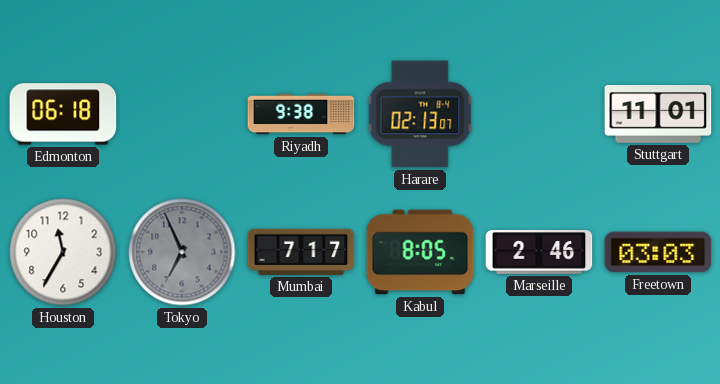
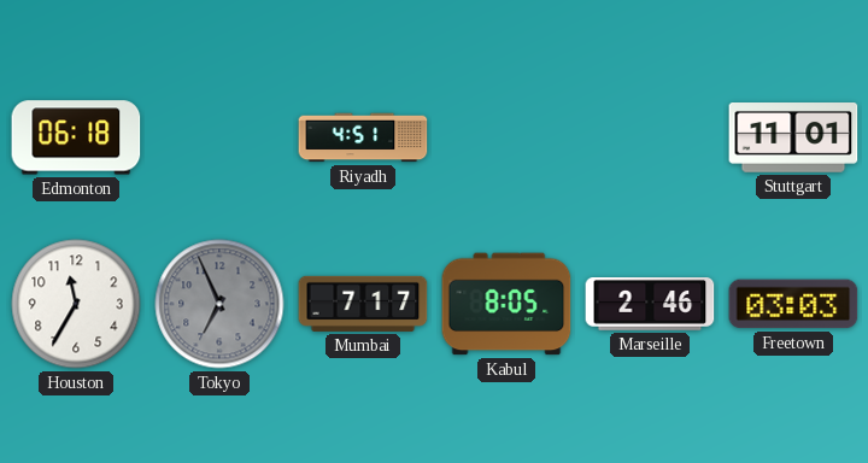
Riyadh: 9:38 -> 4:51 (363, 137)
Harare: 02:13 -> none (420, 114)
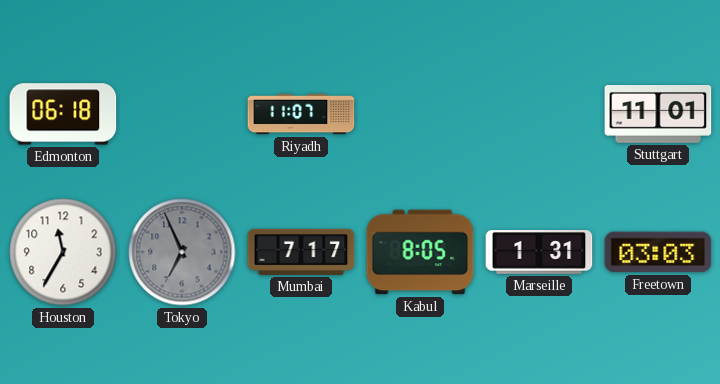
Riyadh: 4:51 -> 11:07 (301, 114)
Marseille: 2:46 -> 1:31 (539, 253)
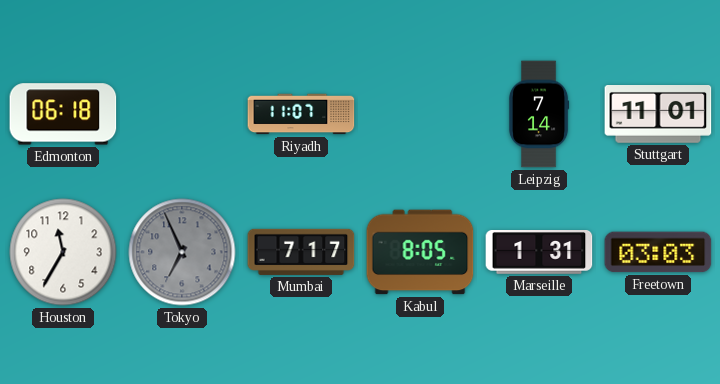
Leipzig: none -> 7:14 (539, 114)
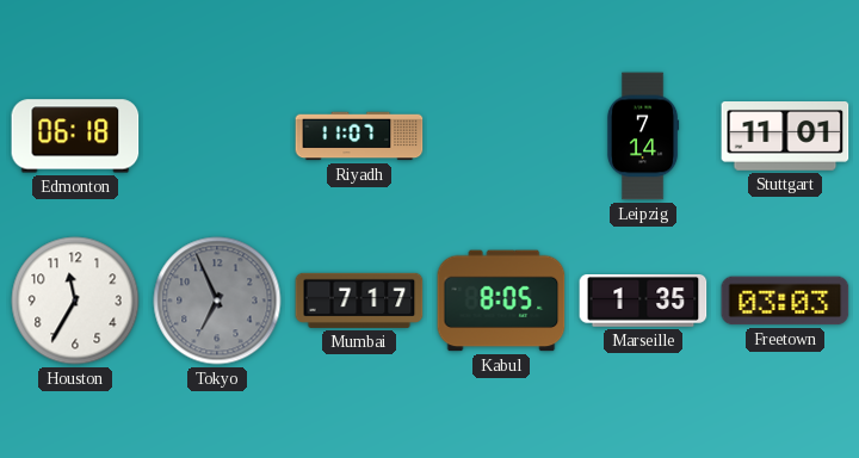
Marseille: 1:31 -> 1:35 (643, 302)
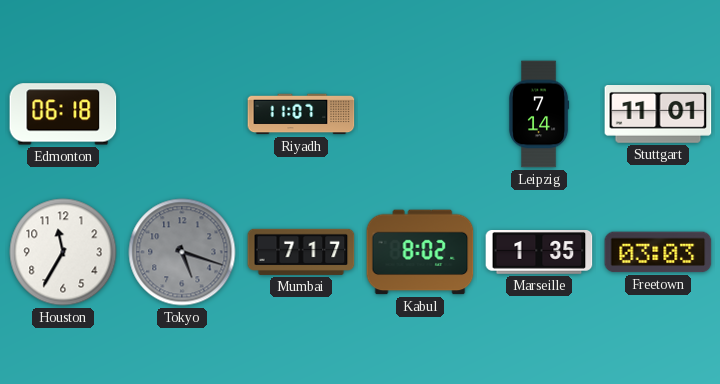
Tokyo: 6:56 -> 5:18 (182, 252)
Kabul: 8:05 -> 8:02 (420, 252)
